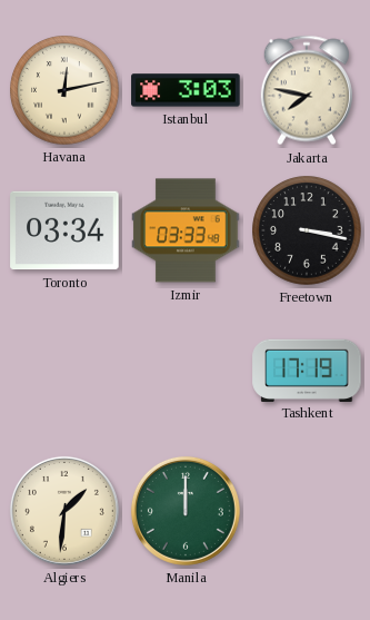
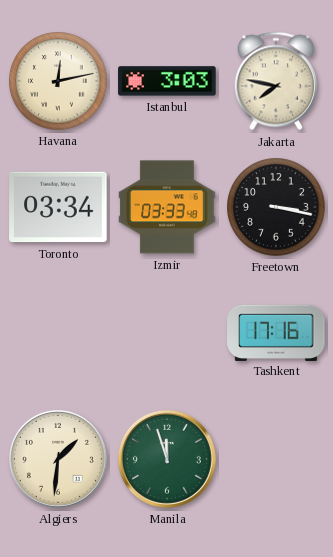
Tashkent: 17:19 -> 17:16 (276, 332)
Manila: 12:00 -> 11:57 (167, 459)
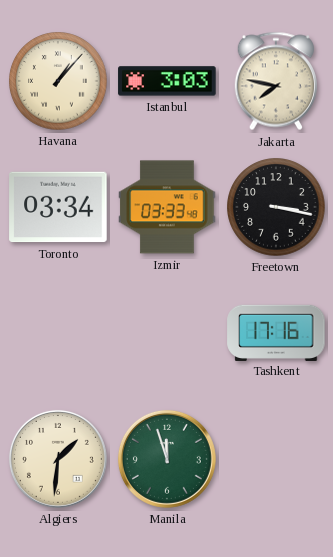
Havana: 12:13 -> 1:07 (58, 81)
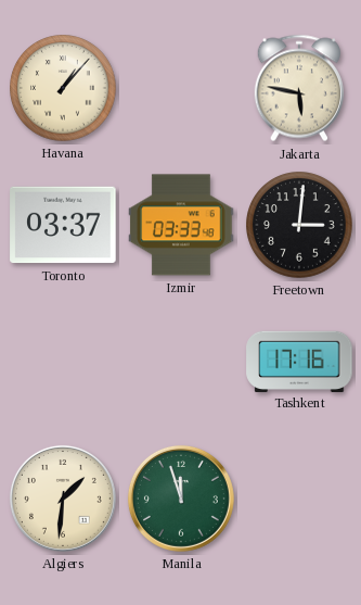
Istanbul: 3:03 -> none (167, 81)
Jakarta: 7:47 -> 5:47 (298, 88)
Toronto: 03:34 -> 03:37 (63, 225)
Freetown: 3:17 -> 3:01 (299, 225)
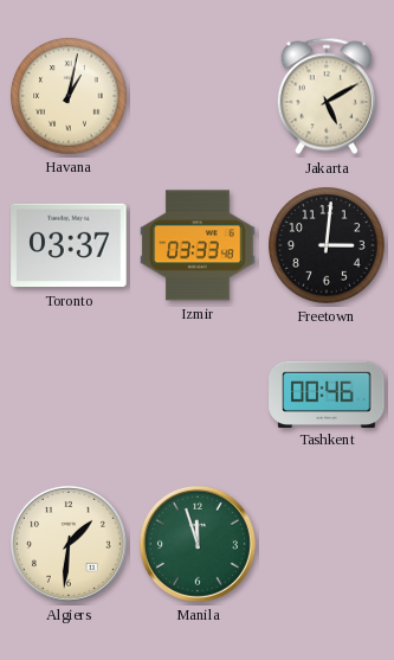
Havana: 1:07 -> 1:02 (69, 96)
Jakarta: 5:47 -> 5:10 (325, 96)
Tashkent: 17:16 -> 00:46 (327, 393)
